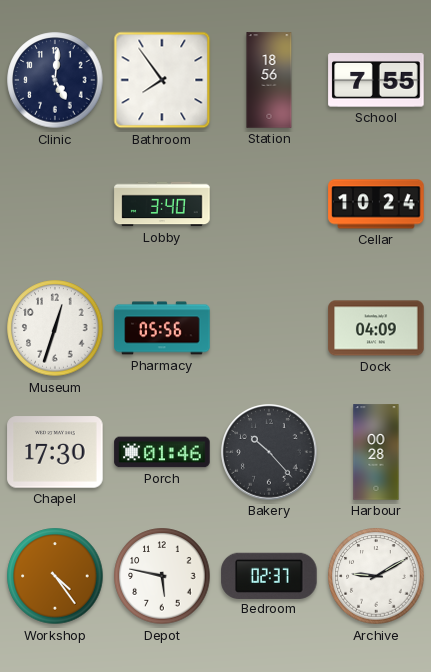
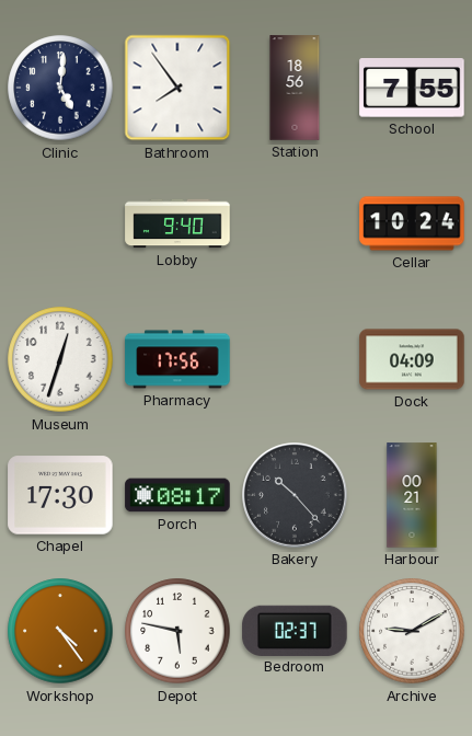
Lobby: 3:40 -> 9:40 (177, 223)
Pharmacy: 05:56 -> 17:56 (177, 359)
Porch: 01:46 -> 08:17 (177, 495)
Harbour: 00:28 -> 00:21 (412, 495)
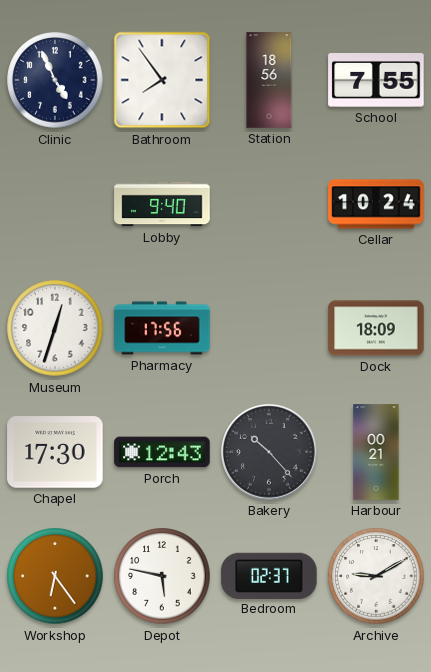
Clinic: 5:01 -> 4:56 (55, 80)
Dock: 04:09 -> 18:09 (376, 328)
Porch: 08:17 -> 12:43 (162, 452)
Workshop: 4:24 -> 6:24 (55, 576)
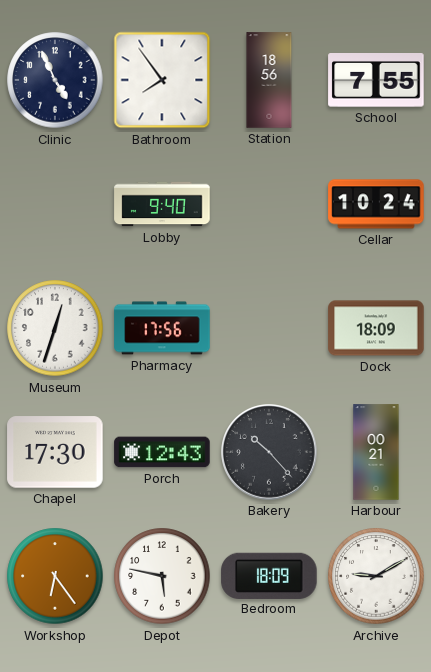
Bedroom: 02:37 -> 18:09 (269, 575)
